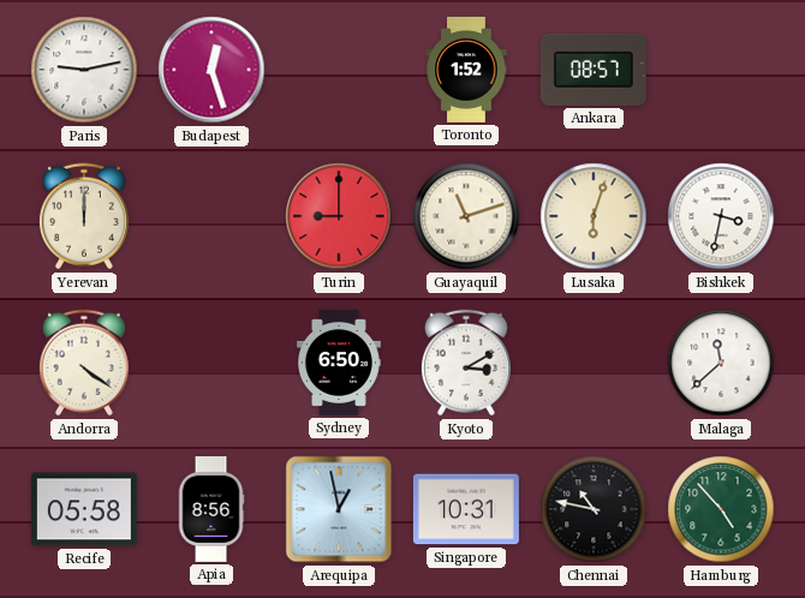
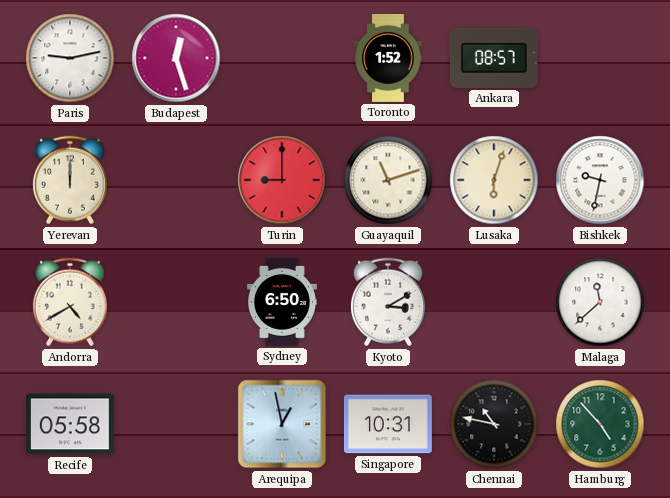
Bishkek: 3:32 -> 9:32 (600, 180)
Andorra: 4:21 -> 4:40 (70, 302)
Apia: 8:56 -> none (211, 509)
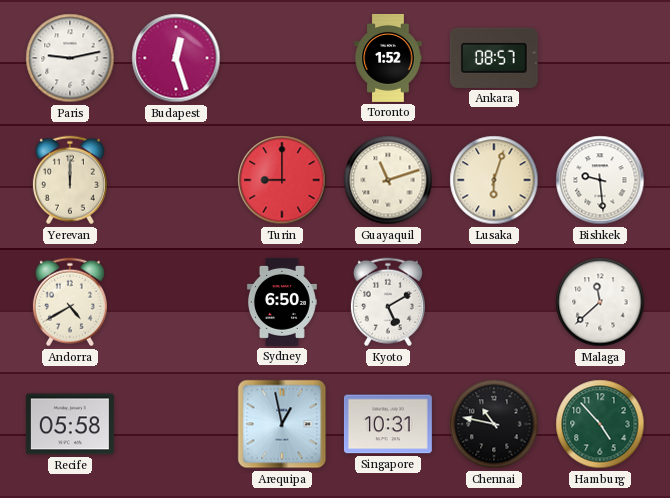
Bishkek: 9:32 -> 9:29 (600, 180)
Kyoto: 3:10 -> 5:10 (388, 302)
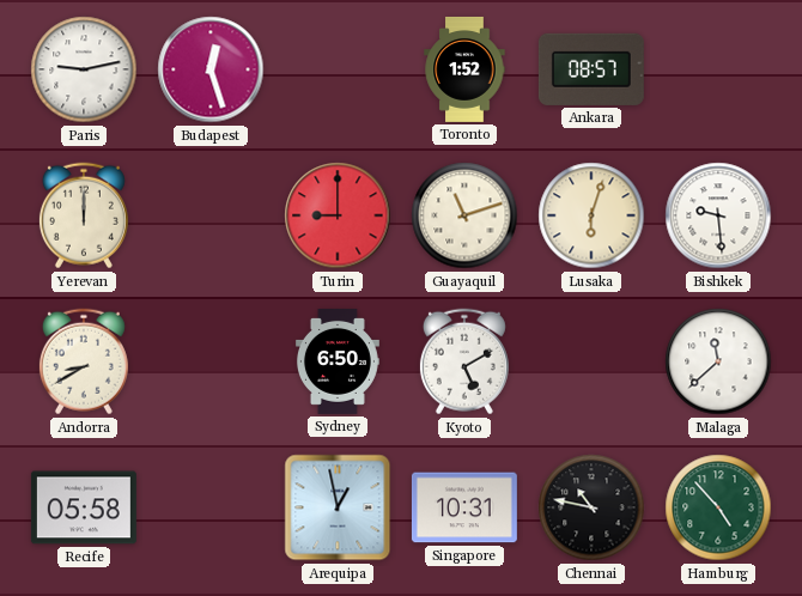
Andorra: 4:40 -> 8:40 (84, 361)
